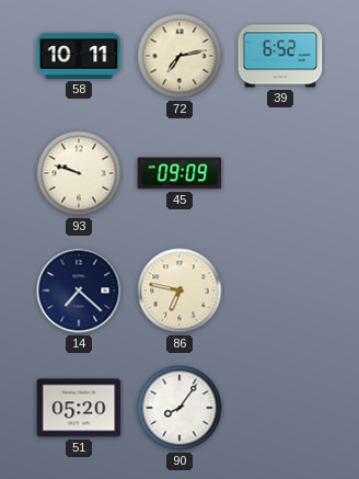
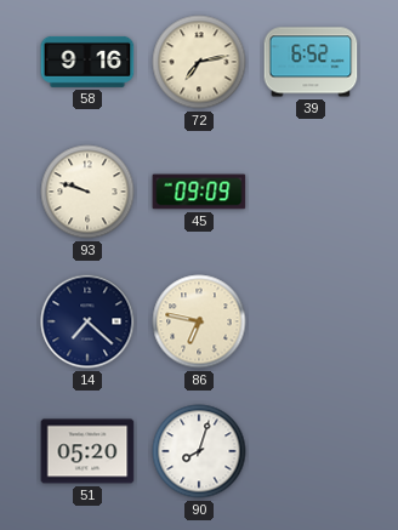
58: 10:11 -> 9:16 (87, 62)
90: 8:06 -> 8:03 (199, 451)
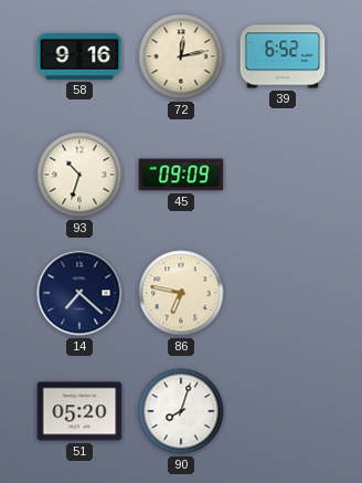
72: 7:13 -> 12:13 (181, 56)
93: 9:48 -> 10:33 (79, 175)
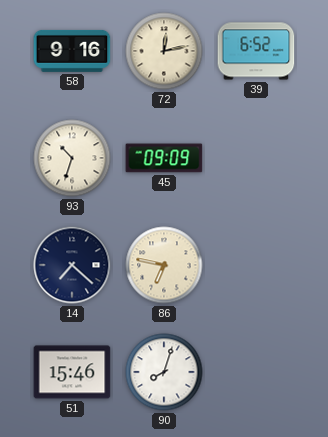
51: 05:20 -> 15:46 (72, 372)
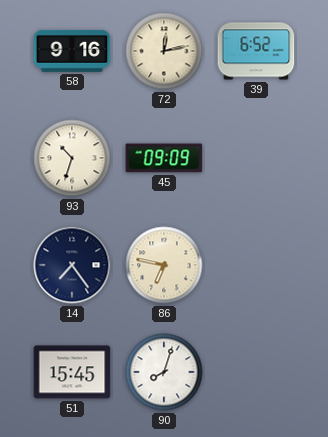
14: 7:22 -> 7:24 (72, 265)
51: 15:46 -> 15:45 (72, 372)
